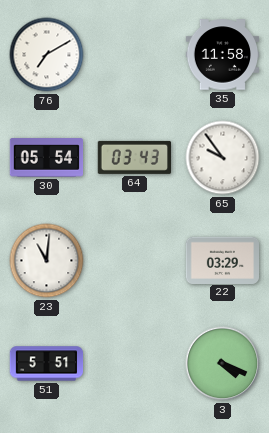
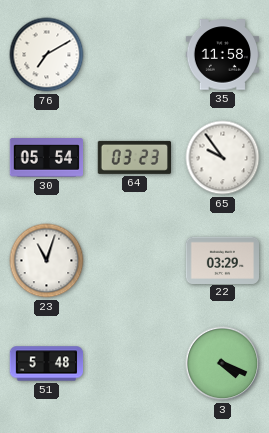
64: 03:43 -> 03:23 (134, 157)
23: 11:01 -> 11:03 (47, 261)
51: 5:51 -> 5:48 (47, 364)
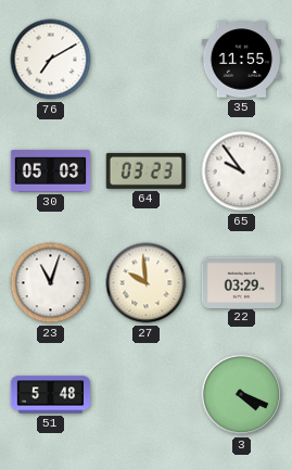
35: 11:58 -> 11:55 (242, 60)
30: 05:54 -> 05:03 (51, 172)
27: none -> 9:59 (147, 283)
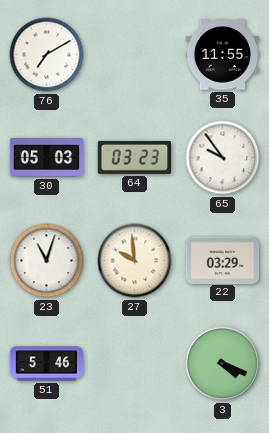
51: 5:48 -> 5:46 (47, 364)
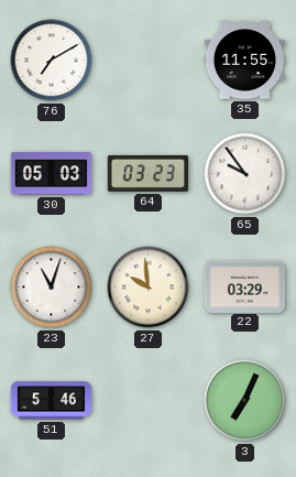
3: 4:19 -> 7:04 (245, 401)
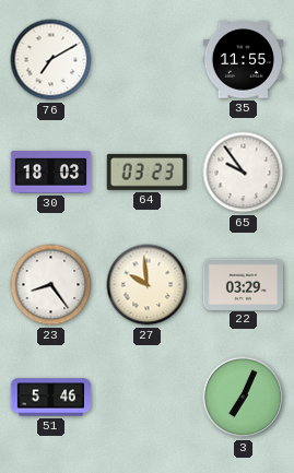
30: 05:03 -> 18:03 (51, 173)
23: 11:03 -> 8:24 (51, 285)
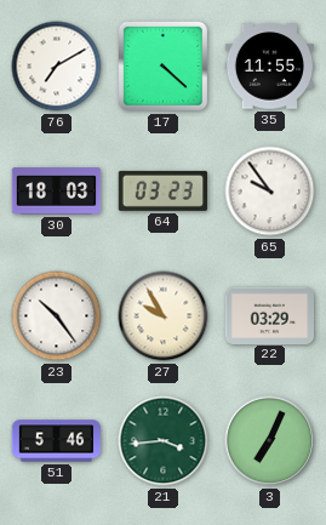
17: none -> 4:22 (162, 65)
23: 8:24 -> 10:24 (57, 316)
27: 9:59 -> 9:55 (164, 316)
21: none -> 3:44 (164, 441)
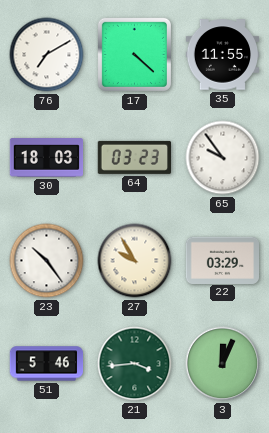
3: 7:04 -> 12:04 (223, 364)
